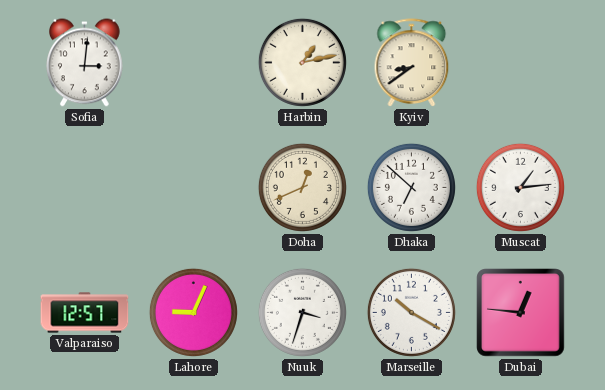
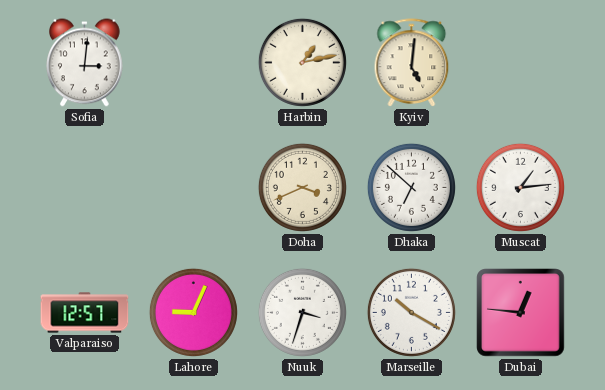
Kyiv: 8:39 -> 5:01 (412, 63)
Doha: 12:41 -> 3:41 (302, 187)
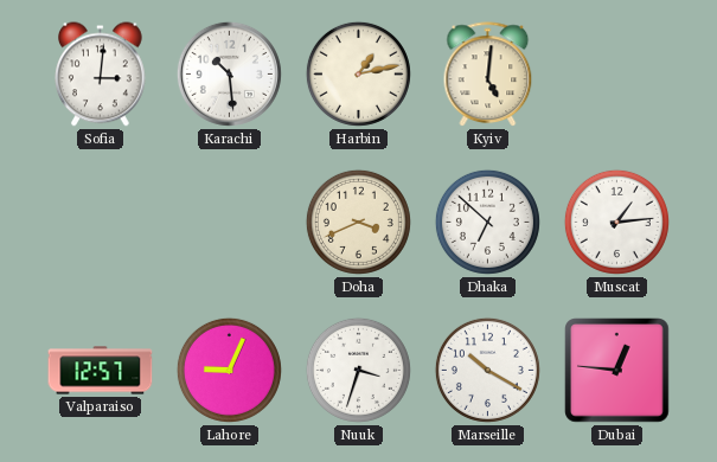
Karachi: none -> 10:29 (229, 73)
